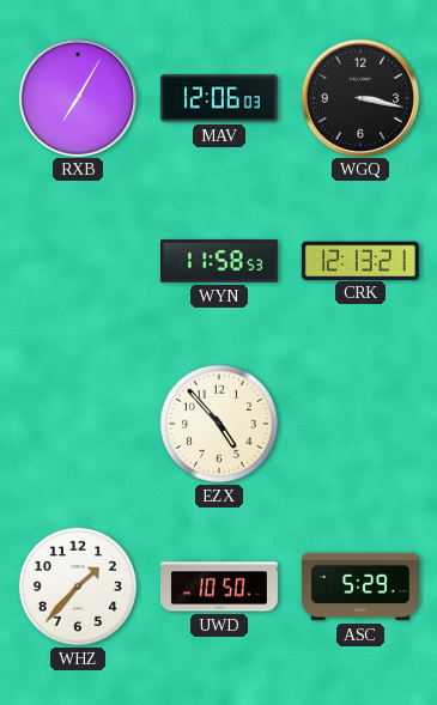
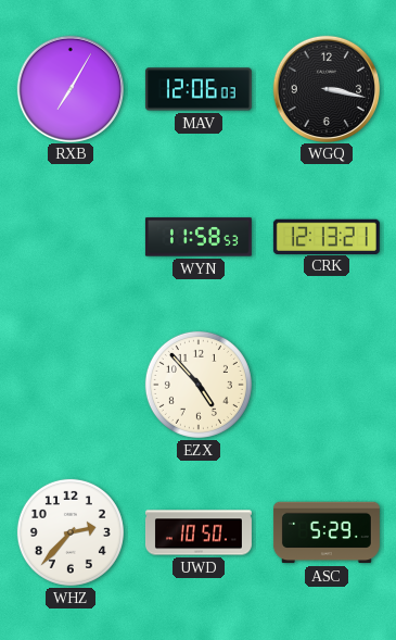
WHZ: 1:37 -> 2:37 (71, 532)
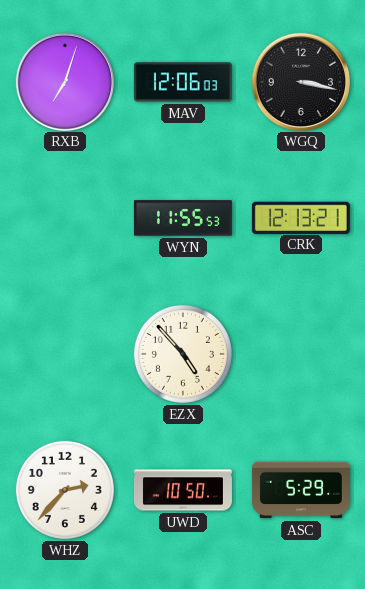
RXB: 7:05 -> 7:03 (64, 81)
WYN: 11:58 -> 11:55 (183, 218)
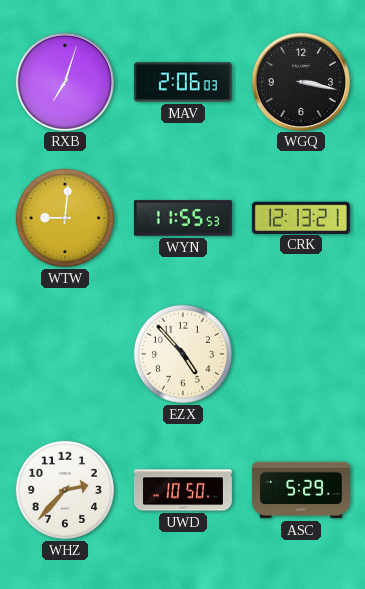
MAV: 12:06 -> 2:06 (183, 82)
WTW: none -> 9:01 (65, 218)
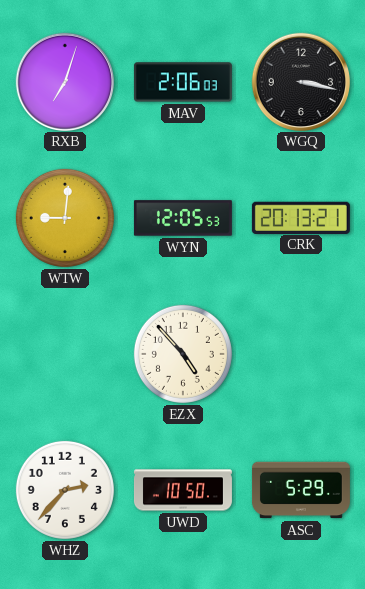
WYN: 11:55 -> 12:05 (183, 218)
CRK: 12:13 -> 20:13 (301, 217)
